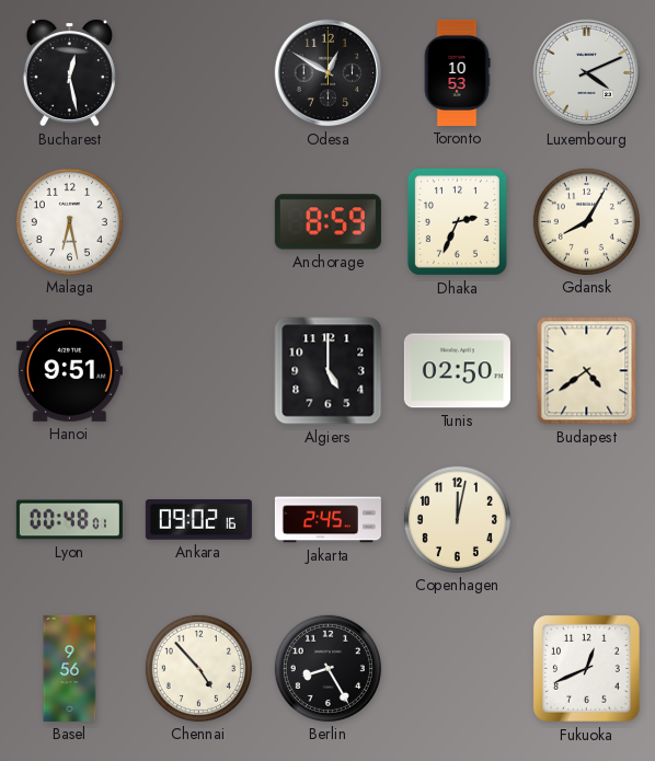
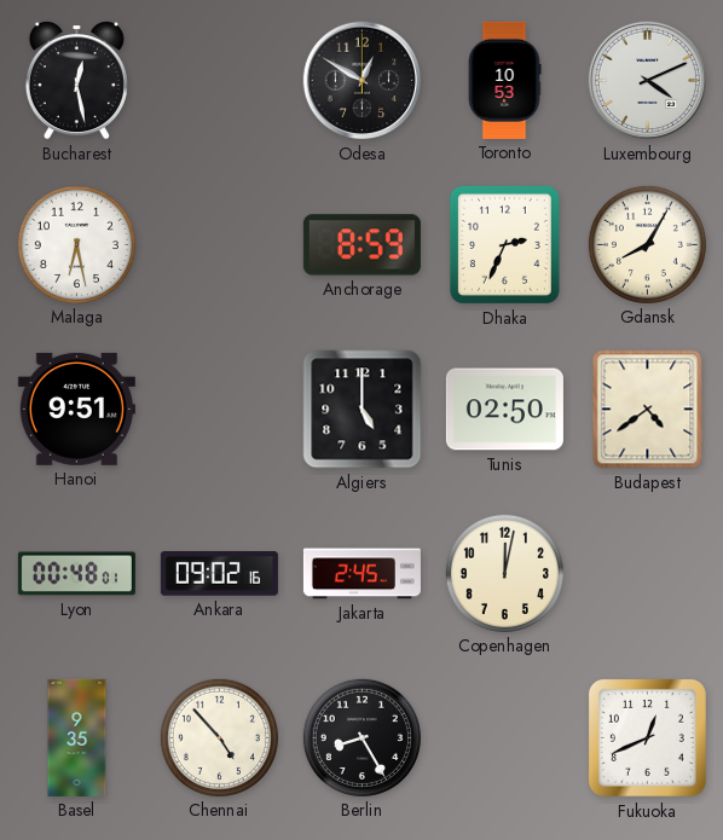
Basel: 9:56 -> 9:35 (77, 737)
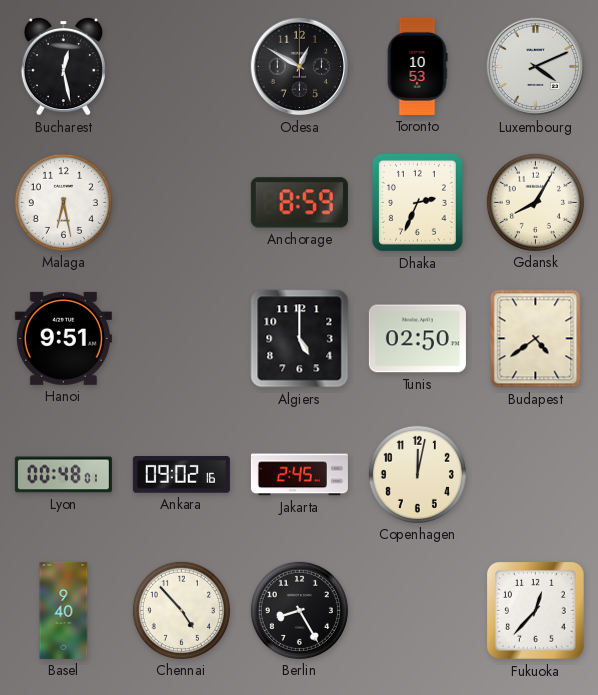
Basel: 9:35 -> 9:40 (64, 610)
Fukuoka: 12:41 -> 12:37 (535, 610)
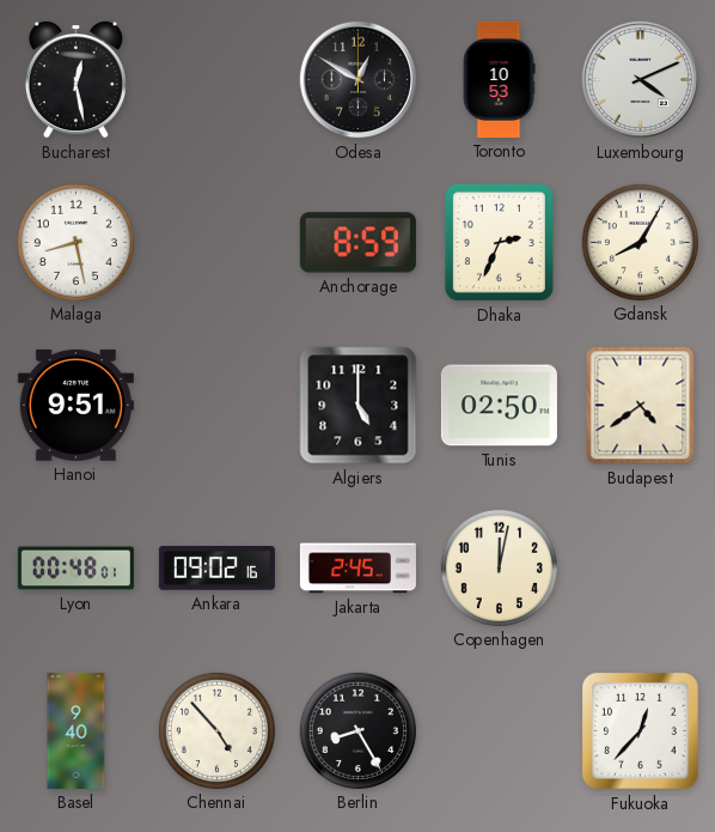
Malaga: 6:28 -> 8:28 (75, 242)
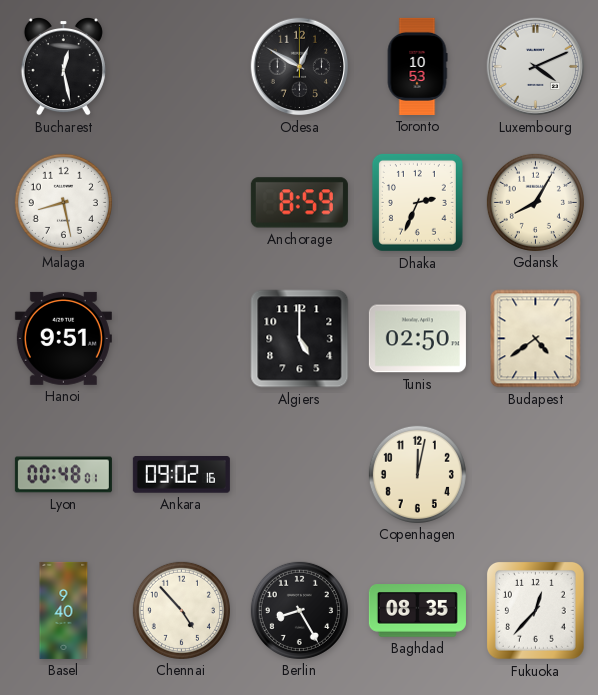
Jakarta: 2:45 -> none (357, 569)
Baghdad: none -> 08:35 (417, 611)
